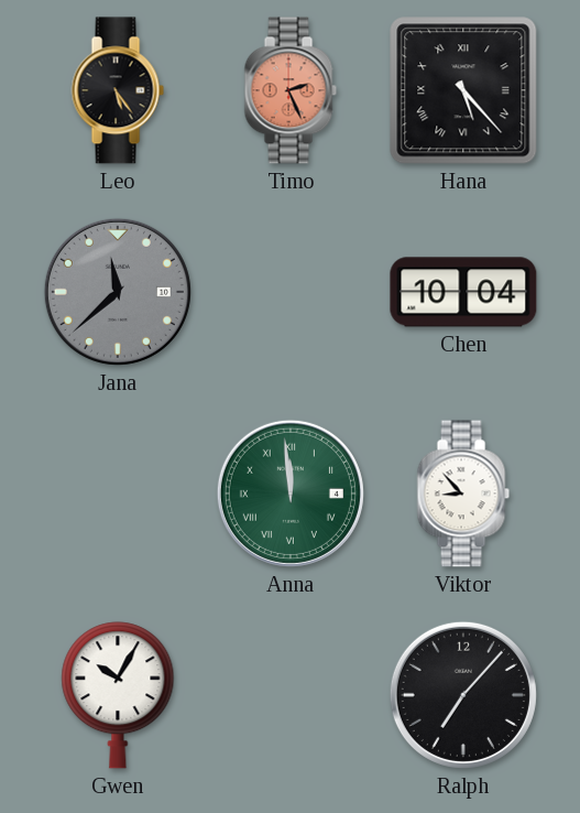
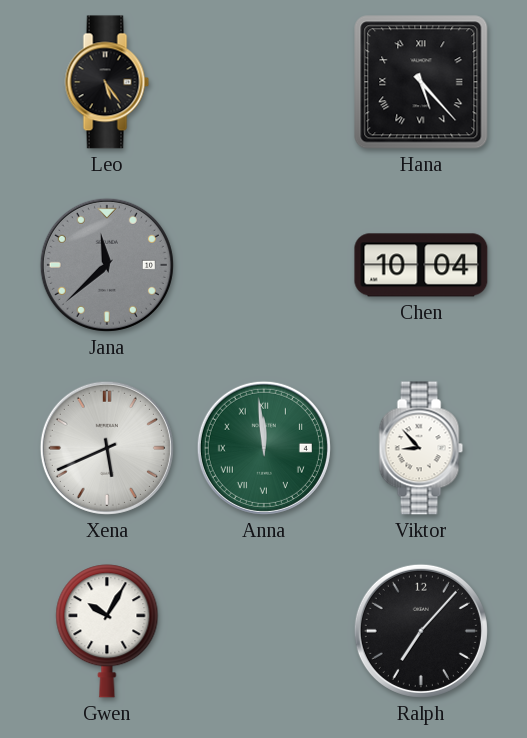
Timo: 2:26 -> none (291, 90)
Xena: none -> 5:41 (107, 448)
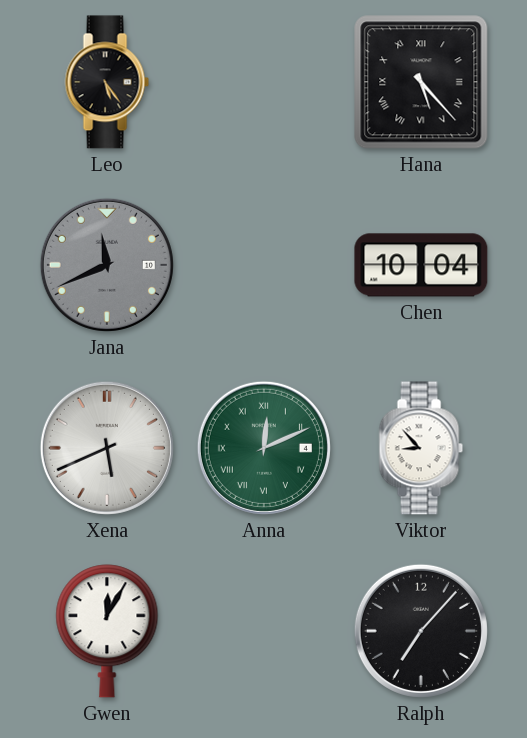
Jana: 11:38 -> 11:41 (107, 265)
Anna: 11:59 -> 12:11 (264, 448)
Gwen: 10:05 -> 12:05 (107, 631)
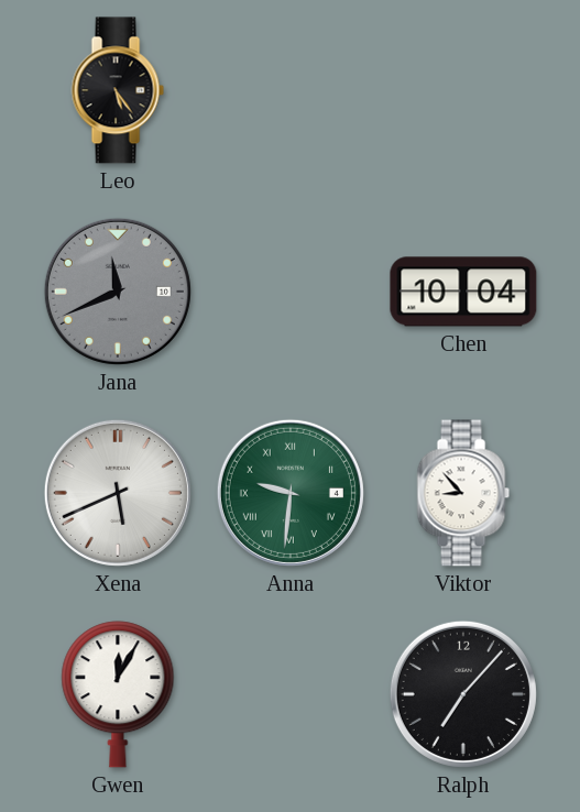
Hana: 5:23 -> none (421, 82)
Anna: 12:11 -> 9:31 (291, 493)
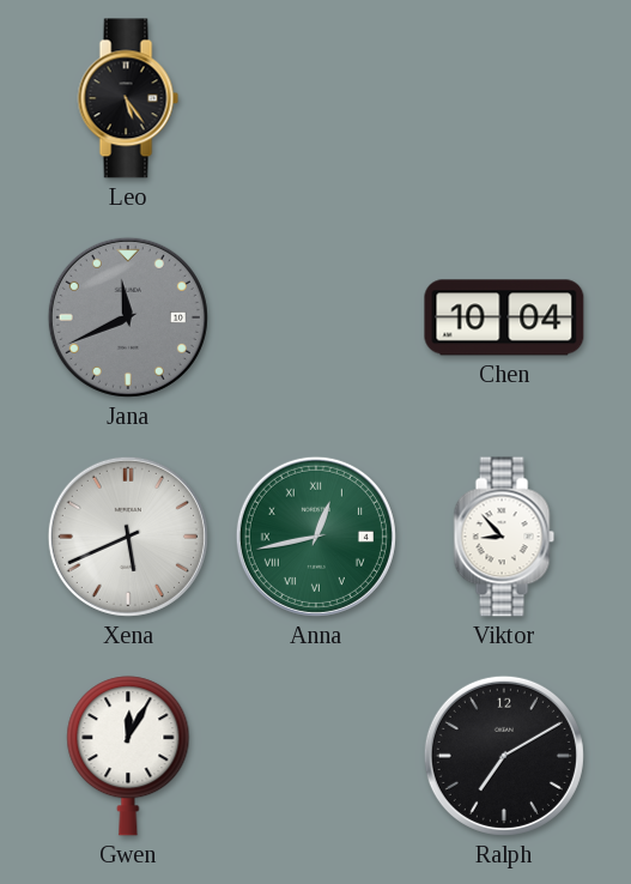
Anna: 9:31 -> 12:43 (316, 537)
Ralph: 7:07 -> 7:10 (504, 756)
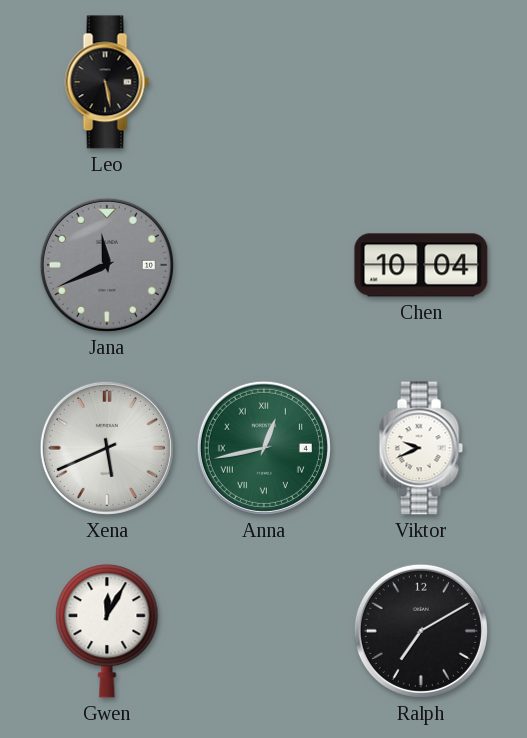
Leo: 5:24 -> 5:28 (107, 82)
Viktor: 8:53 -> 9:41 (421, 448)
